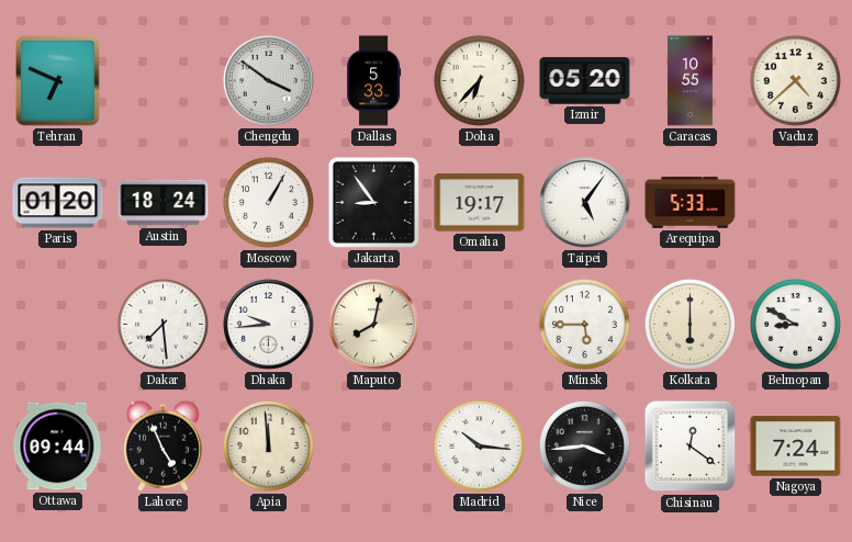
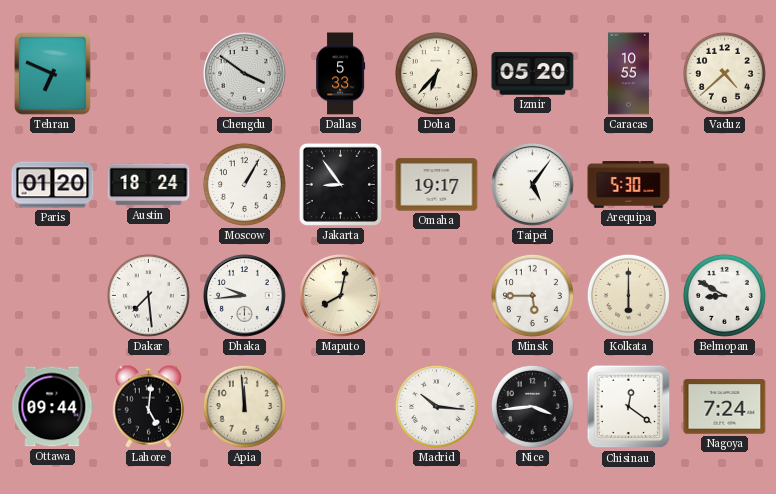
Arequipa: 5:33 -> 5:30 (629, 185)
Lahore: 4:56 -> 5:01 (148, 406)
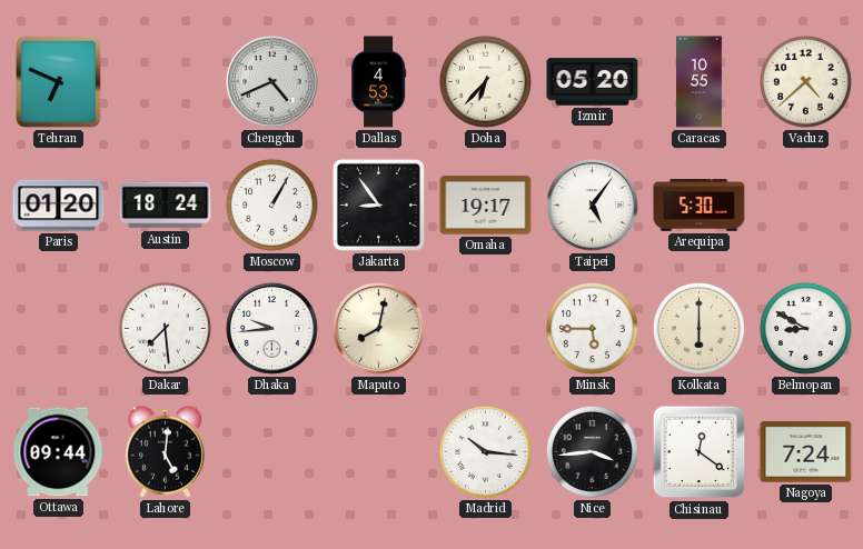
Chengdu: 3:51 -> 4:41 (272, 82)
Dallas: 5:33 -> 4:53 (379, 82)
Apia: 11:59 -> none (244, 406)
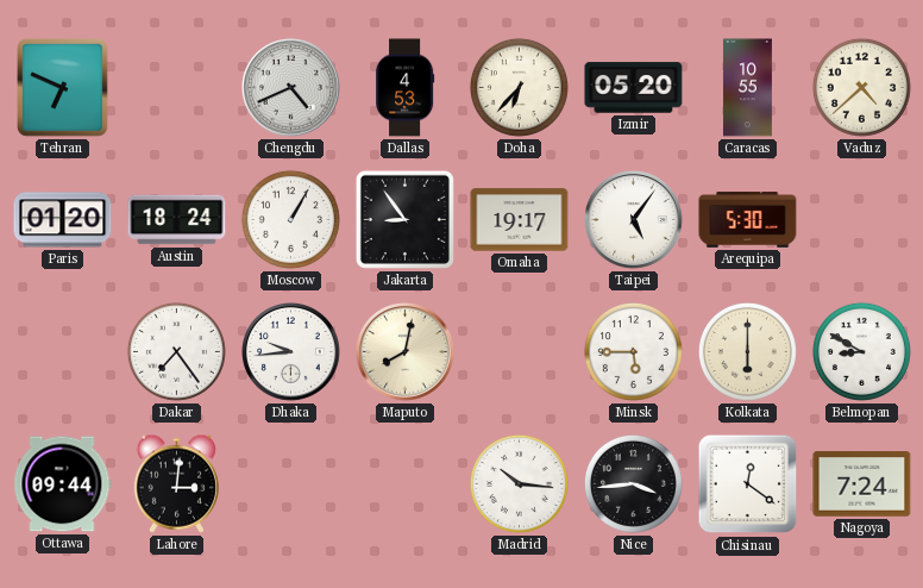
Dakar: 7:29 -> 7:24 (176, 351)
Lahore: 5:01 -> 3:01 (176, 483)
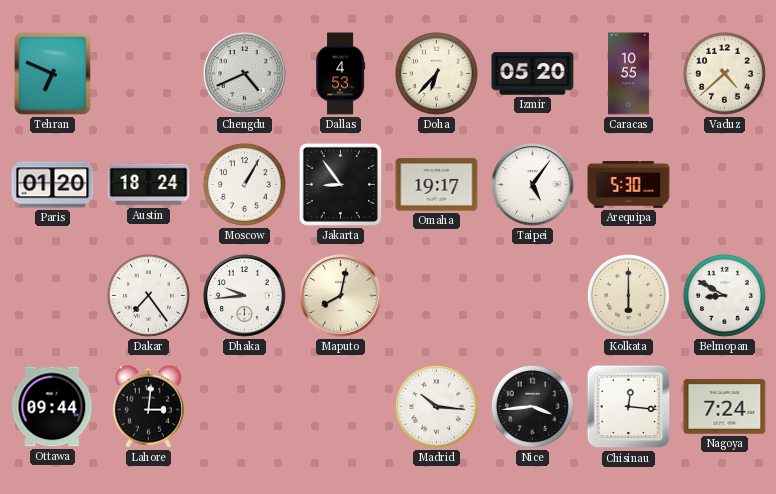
Minsk: 5:45 -> none (633, 351)
Chisinau: 12:21 -> 12:16 (629, 407)
